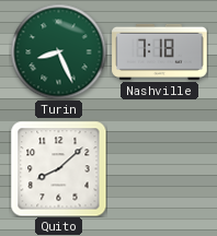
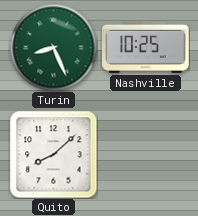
Nashville: 7:18 -> 10:25 (146, 47)
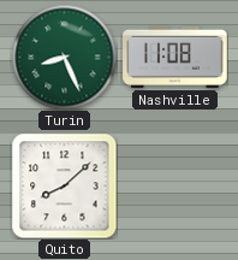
Nashville: 10:25 -> 11:08 (175, 57)
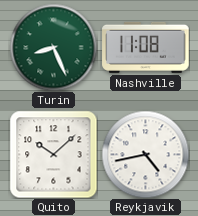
Quito: 8:08 -> 10:08 (53, 154)
Reykjavik: none -> 4:43 (145, 154)
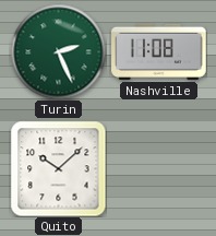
Turin: 8:26 -> 2:26 (58, 51)
Reykjavik: 4:43 -> none (145, 154)
